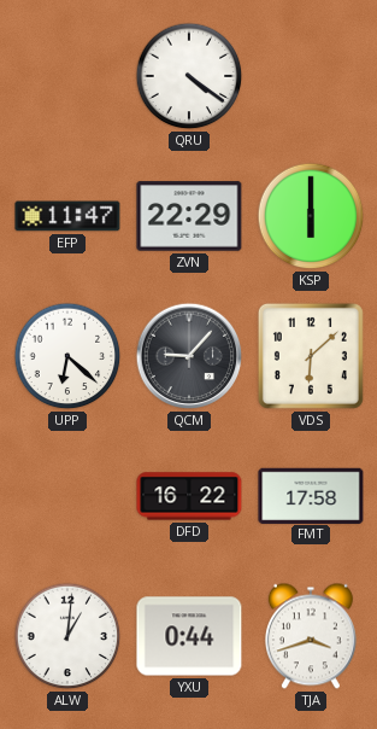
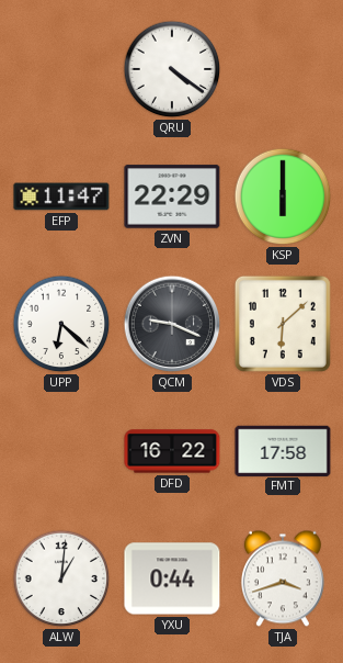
QCM: 9:07 -> 9:19 (172, 324)
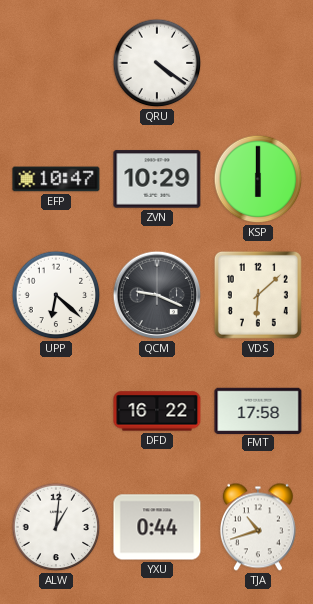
EFP: 11:47 -> 10:47 (56, 179)
ZVN: 22:29 -> 10:29 (157, 179)
TJA: 3:42 -> 10:42 (258, 527)
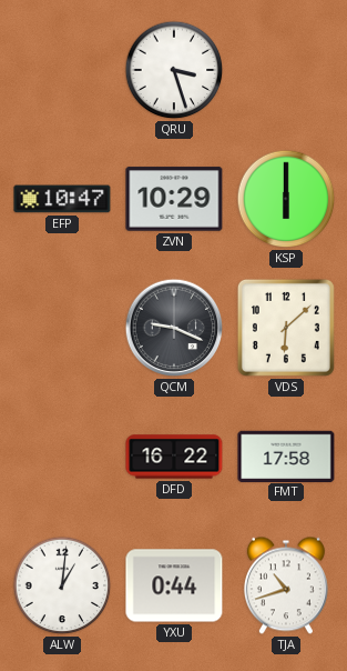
QRU: 4:21 -> 3:27 (174, 70)
UPP: 6:22 -> none (56, 295)
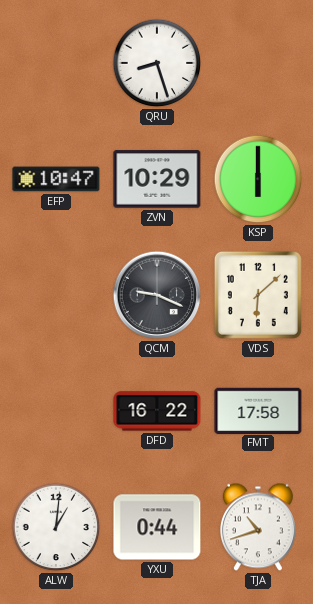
QRU: 3:27 -> 8:27 (157, 63)
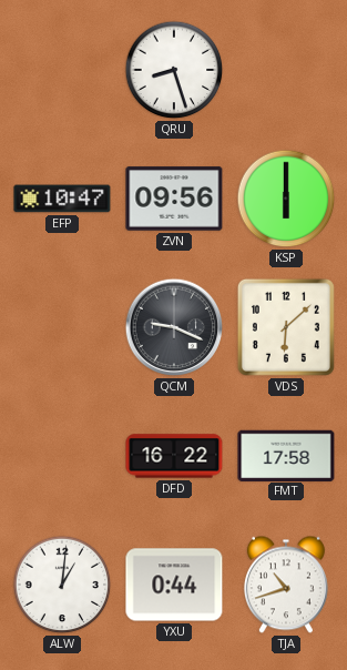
ZVN: 10:29 -> 09:56 (174, 199)
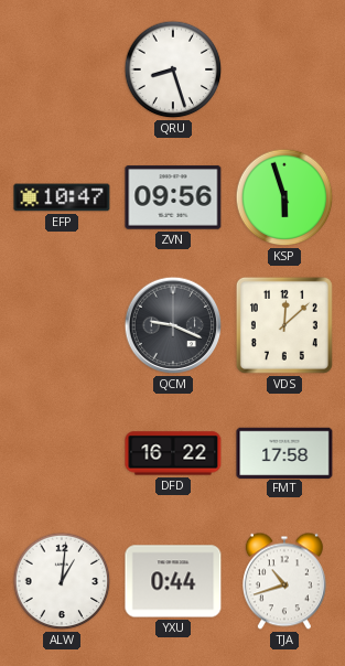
KSP: 6:00 -> 5:57 (284, 197)
VDS: 6:08 -> 12:08 (284, 325)
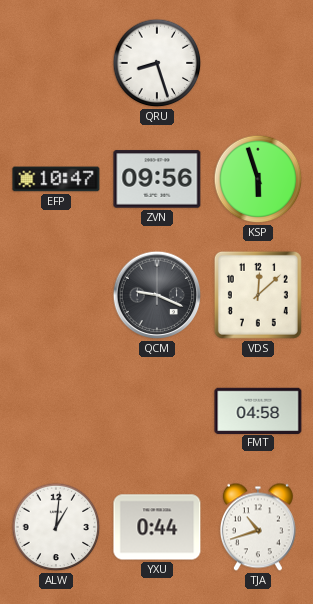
DFD: 16:22 -> none (173, 453)
FMT: 17:58 -> 04:58 (258, 410)
